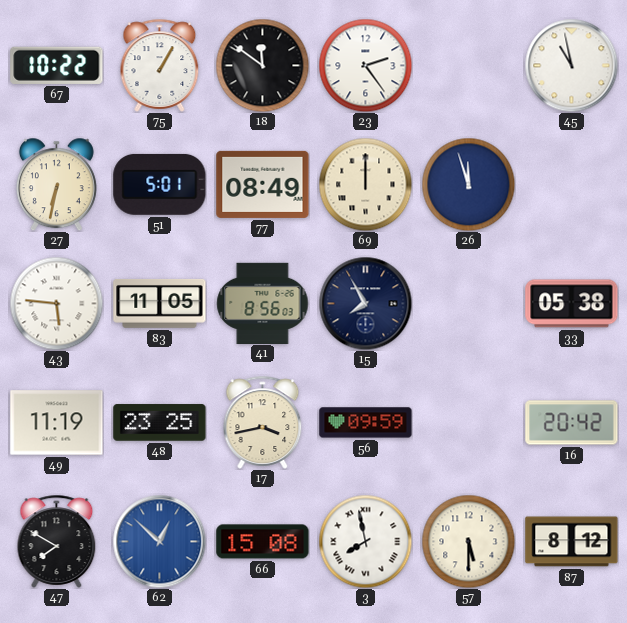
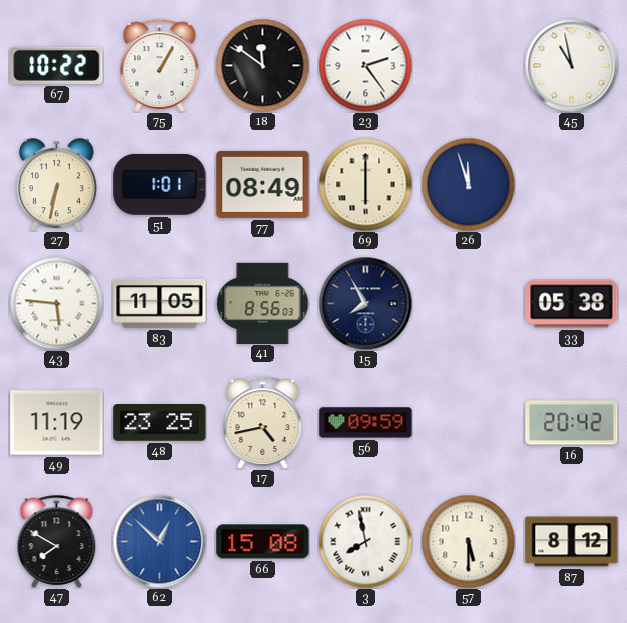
51: 5:01 -> 1:01 (160, 184)
69: 12:00 -> 6:00 (365, 184)
17: 3:43 -> 4:43 (263, 422)
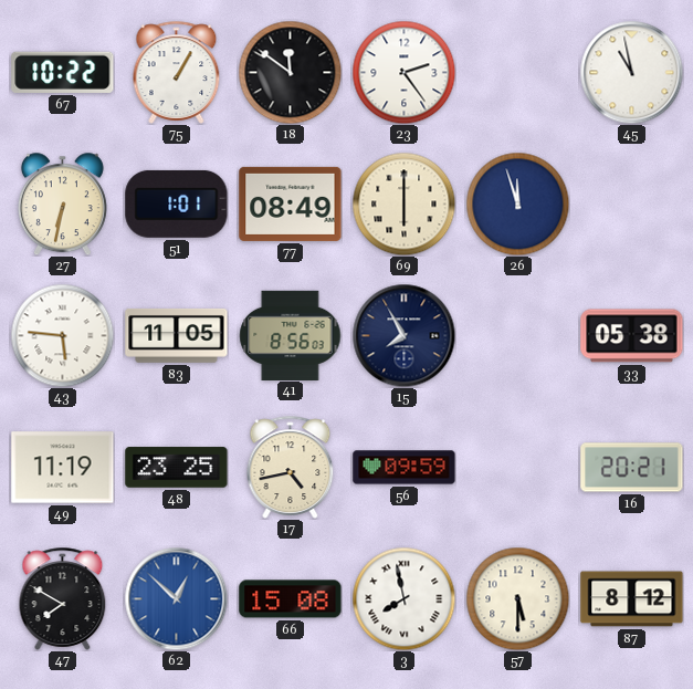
16: 20:42 -> 20:21 (632, 468)
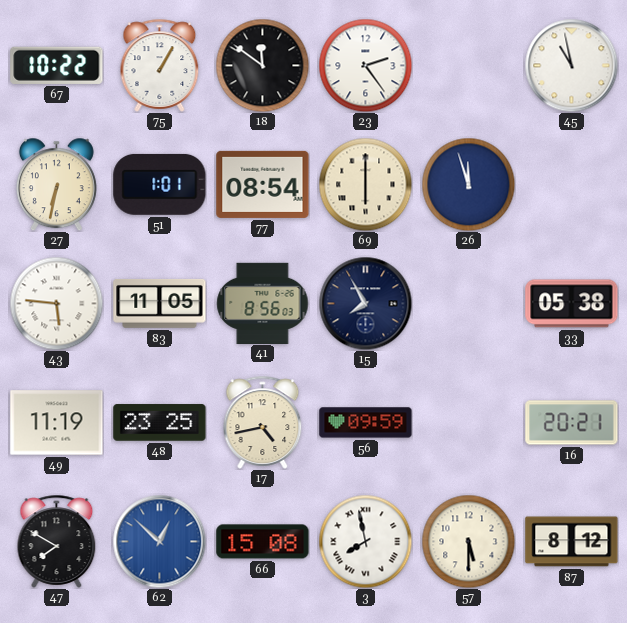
77: 08:49 -> 08:54 (263, 184)
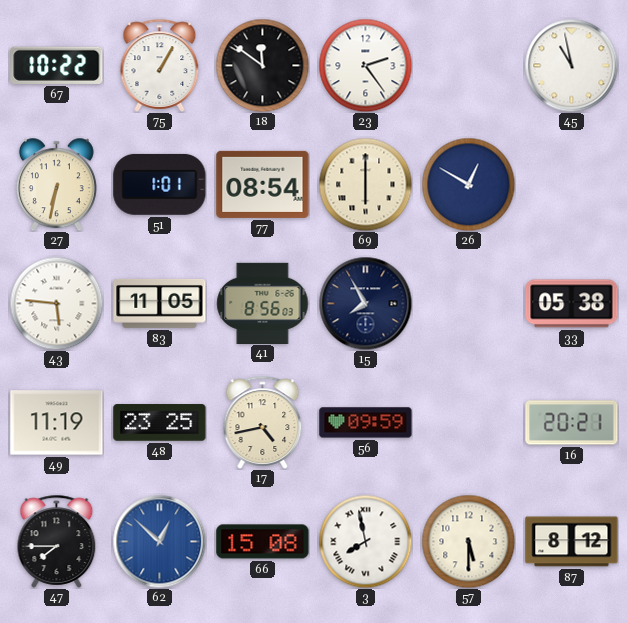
26: 11:57 -> 12:50 (468, 184)
47: 7:50 -> 7:45 (57, 541)
